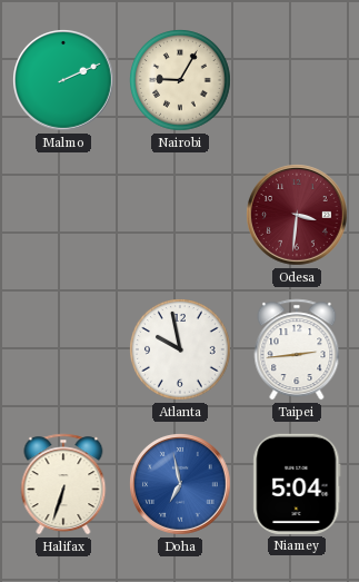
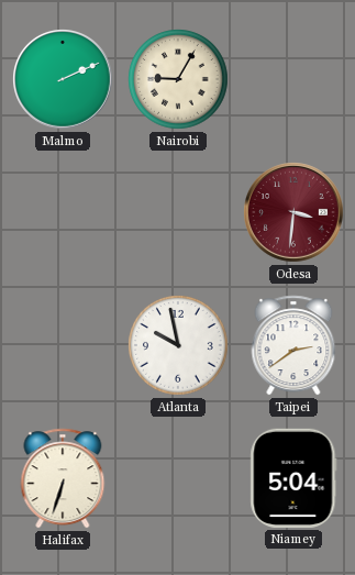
Taipei: 2:44 -> 2:39 (293, 345)
Doha: 6:58 -> none (181, 485)
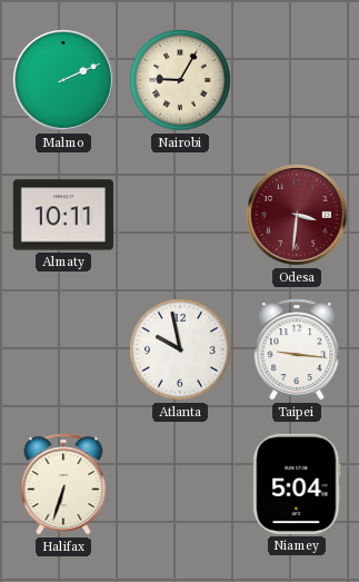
Almaty: none -> 10:11 (63, 215)
Taipei: 2:39 -> 9:16 (297, 349)
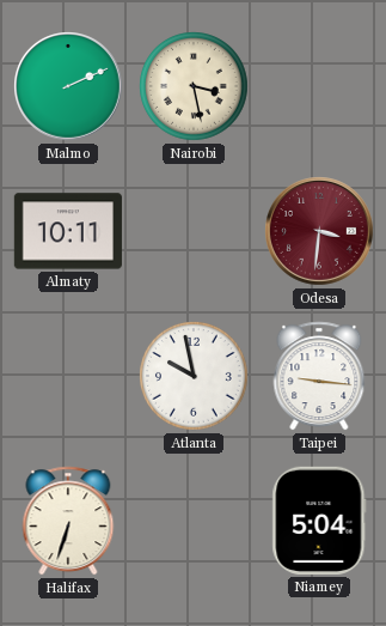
Nairobi: 9:05 -> 3:28 (195, 87)
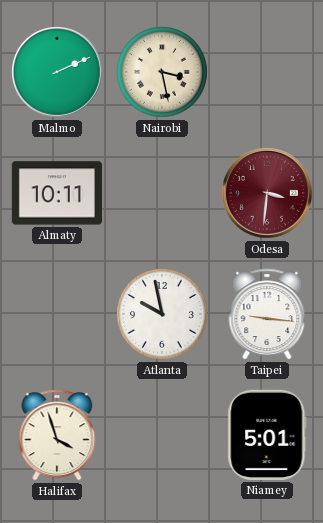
Halifax: 6:33 -> 3:57 (57, 435)
Niamey: 5:04 -> 5:01 (267, 435)
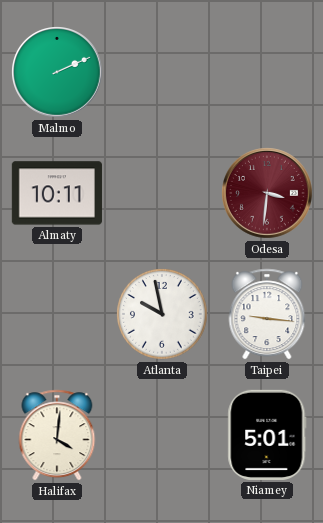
Nairobi: 3:28 -> none (163, 73)
Halifax: 3:57 -> 4:01 (57, 435)
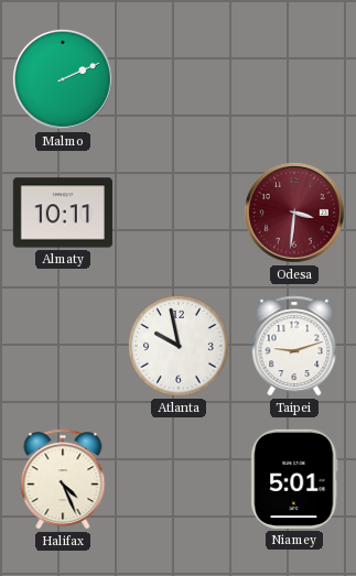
Taipei: 9:16 -> 9:12 (294, 346)
Halifax: 4:01 -> 4:26 (63, 479)
